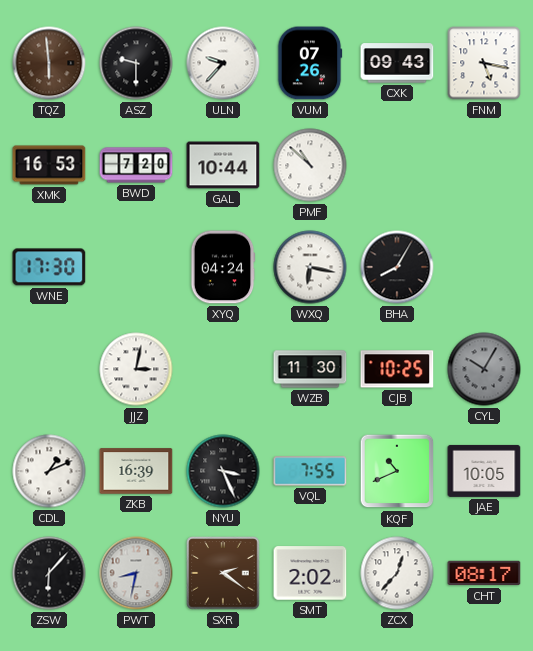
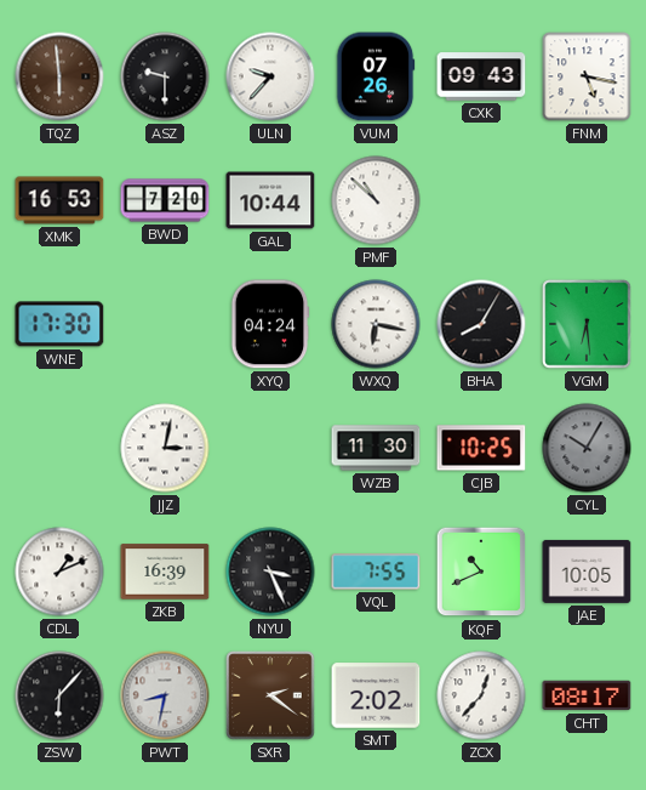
VGM: none -> 6:29 (587, 324)
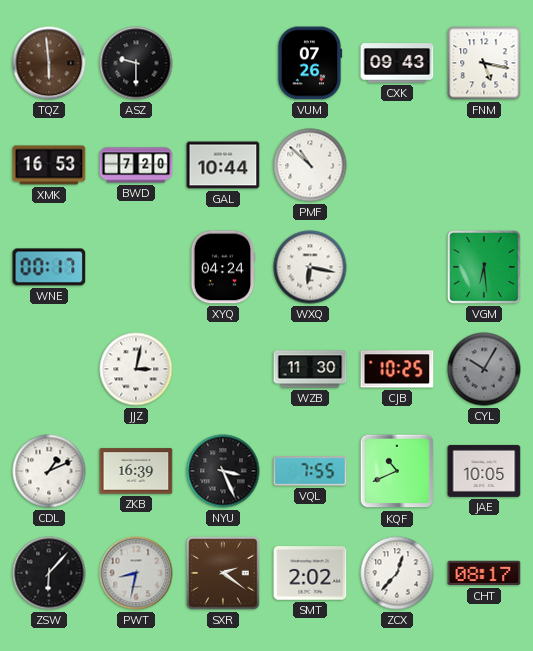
ULN: 9:37 -> none (270, 76)
WNE: 17:30 -> 00:17 (49, 267)
BHA: 8:05 -> none (481, 324)
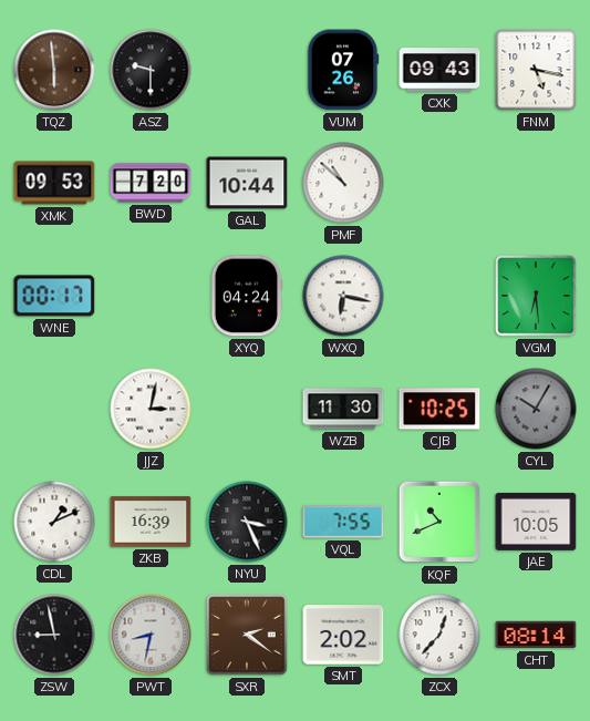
XMK: 16:53 -> 09:53 (54, 183)
ZSW: 6:07 -> 8:58 (54, 635)
CHT: 08:17 -> 08:14 (536, 635)
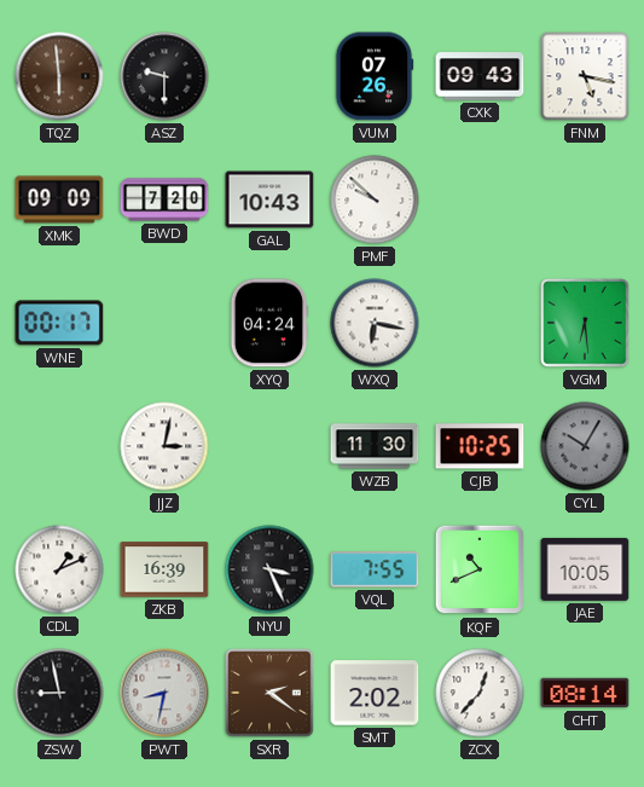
XMK: 09:53 -> 09:09 (59, 199)
GAL: 10:44 -> 10:43 (269, 199)
PMF: 10:52 -> 9:52 (375, 199)
